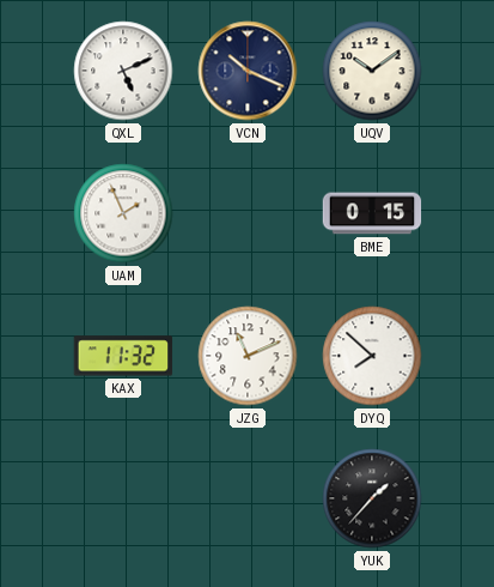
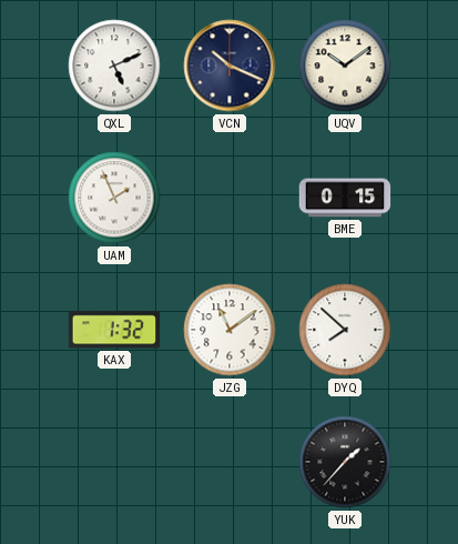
KAX: 11:32 -> 1:32 (114, 330)
JZG: 11:11 -> 11:09 (230, 330)
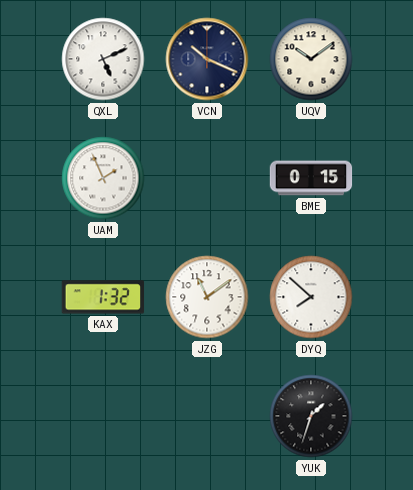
YUK: 1:37 -> 1:33 (311, 416)
